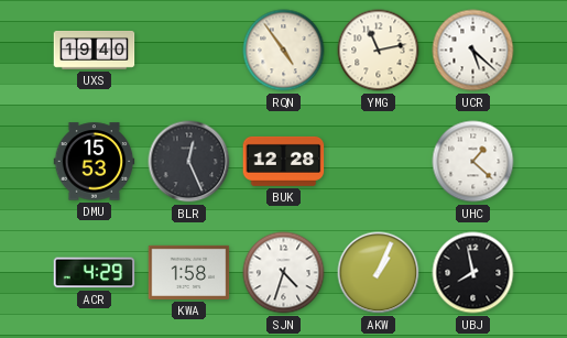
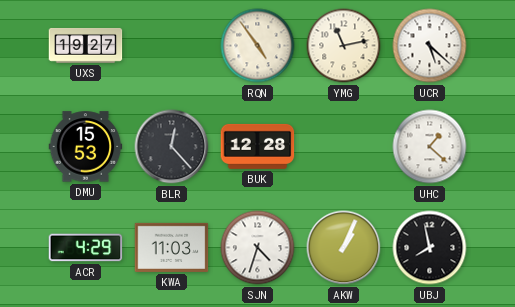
UXS: 19:40 -> 19:27 (86, 45)
BLR: 12:26 -> 12:23 (172, 147)
KWA: 1:58 -> 11:03 (172, 247)
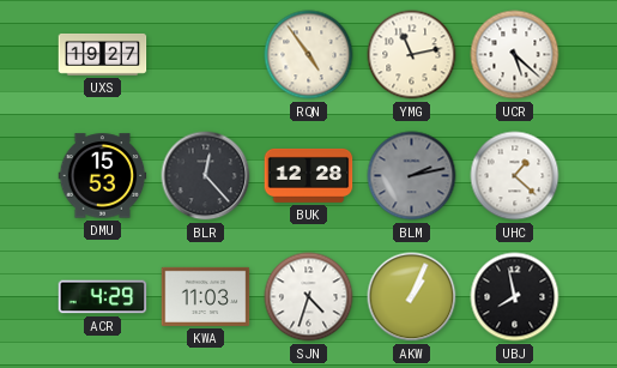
BLM: none -> 2:13 (412, 176)
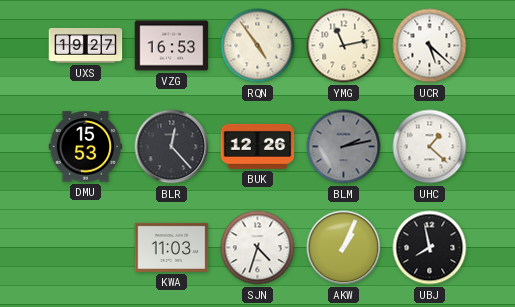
VZG: none -> 16:53 (172, 46)
BUK: 12:28 -> 12:26 (258, 146)
ACR: 4:29 -> none (103, 297)
